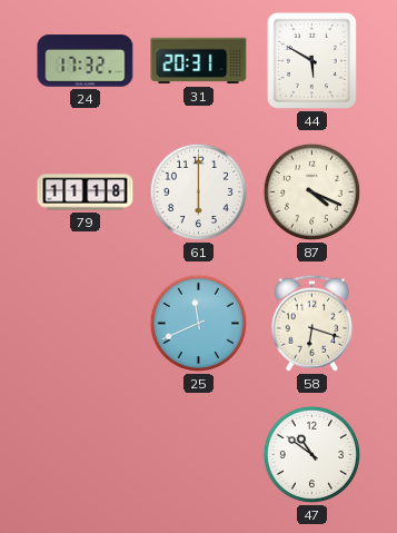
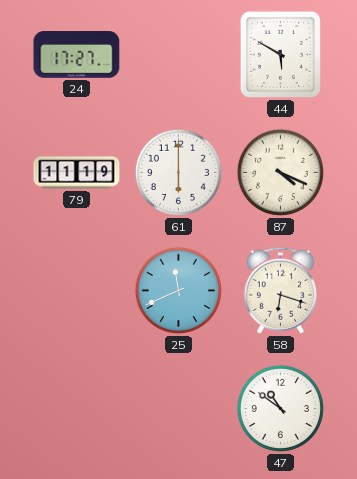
24: 17:32 -> 17:27 (77, 55)
31: 20:31 -> none (199, 61)
79: 11:18 -> 11:19 (77, 173)
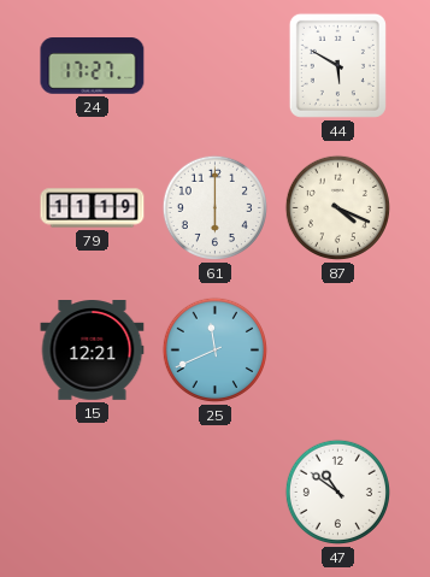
15: none -> 12:21 (93, 351)
58: 6:18 -> none (280, 290)
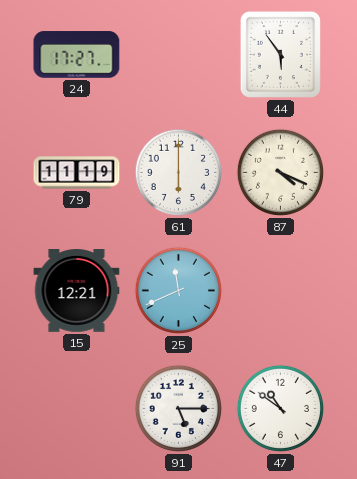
44: 5:50 -> 5:54 (280, 54)
91: none -> 5:15 (178, 408)
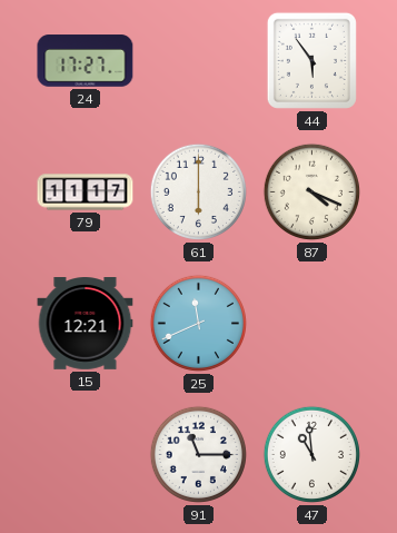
79: 11:19 -> 11:17 (86, 193)
91: 5:15 -> 11:15 (198, 454)
47: 10:51 -> 10:59 (311, 454)
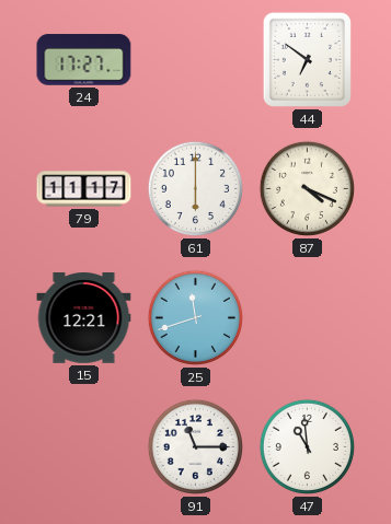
44: 5:54 -> 6:51 (307, 59)
25: 11:41 -> 11:42 (195, 317)
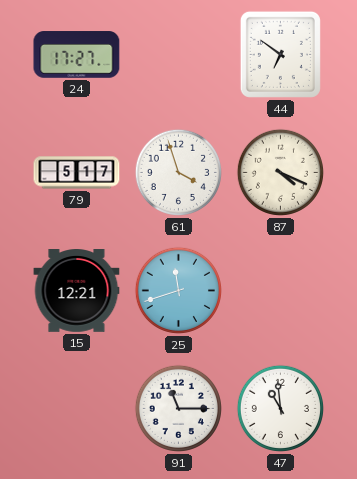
79: 11:17 -> 5:17 (77, 173)
61: 6:00 -> 3:57 (178, 172)
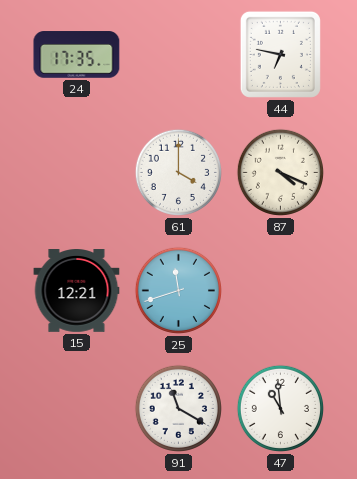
24: 17:27 -> 17:35 (77, 55)
44: 6:51 -> 6:47 (280, 54)
79: 5:17 -> none (77, 173)
61: 3:57 -> 4:00 (178, 172)
91: 11:15 -> 11:20 (178, 408)
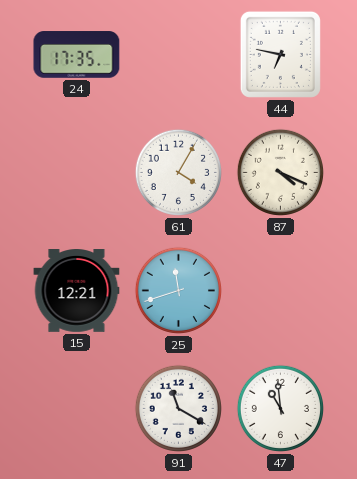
61: 4:00 -> 4:05 (178, 172)
